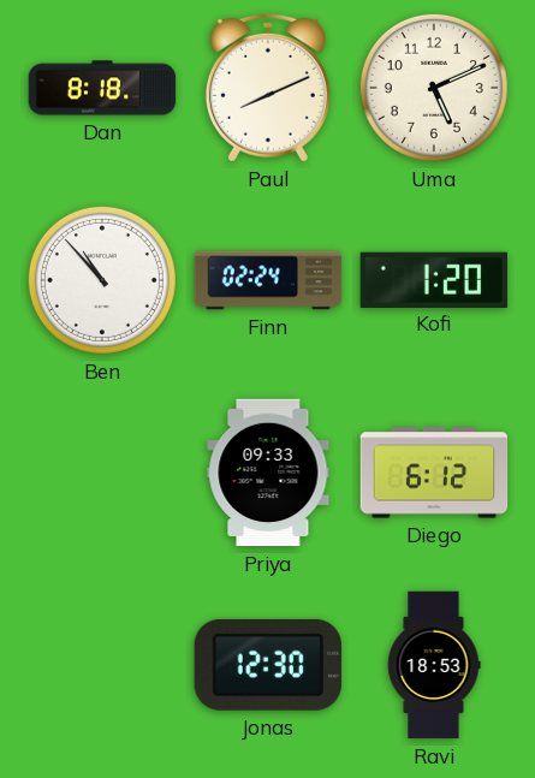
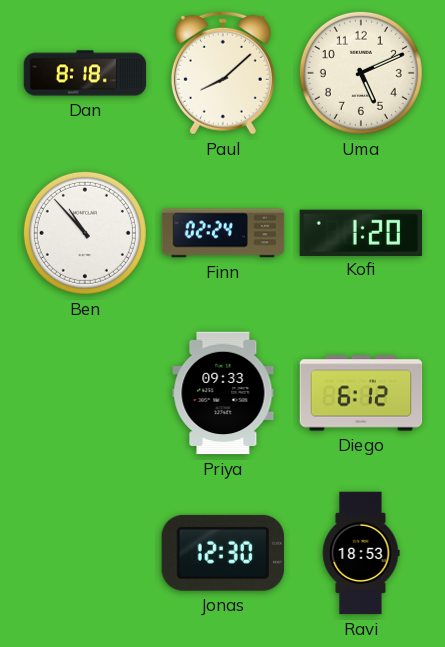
Paul: 8:11 -> 8:08 (223, 73)
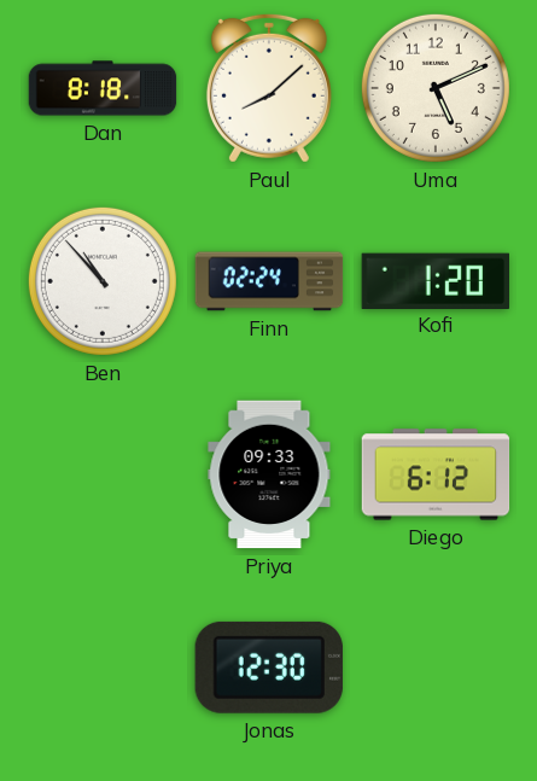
Ravi: 18:53 -> none (361, 553)
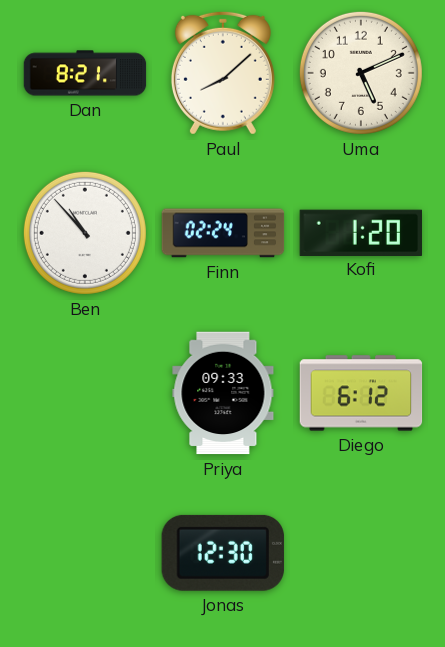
Dan: 8:18 -> 8:21 (85, 73)
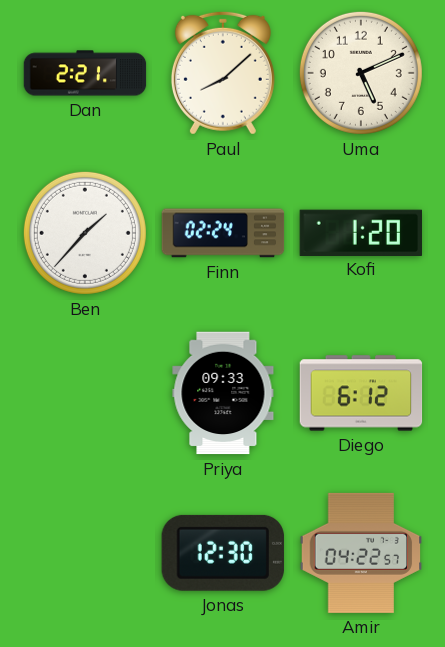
Dan: 8:21 -> 2:21 (85, 73)
Ben: 10:53 -> 1:37 (85, 233)
Amir: none -> 04:22 (361, 553)
